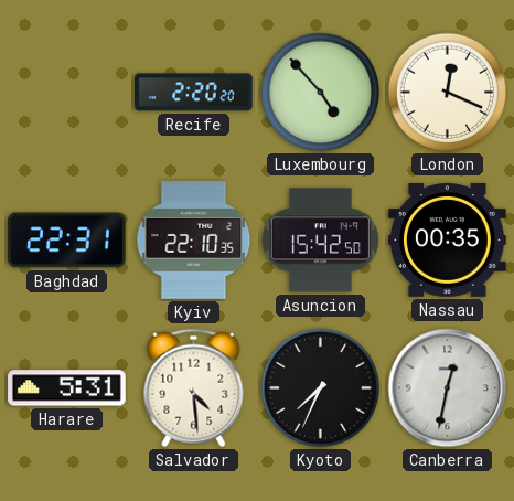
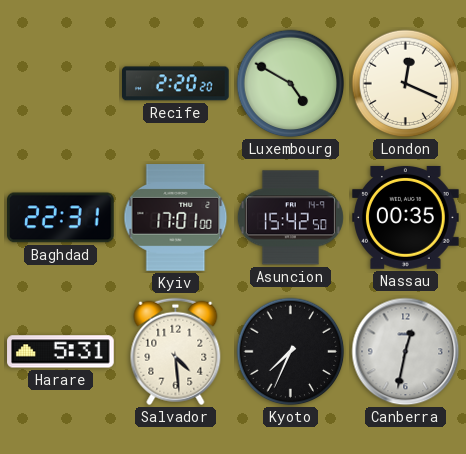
Luxembourg: 4:53 -> 4:50 (291, 84)
Kyiv: 22:10 -> 17:01 (176, 218)
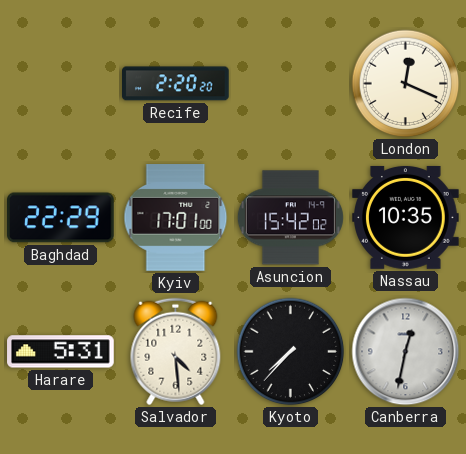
Luxembourg: 4:50 -> none (291, 84)
Baghdad: 22:31 -> 22:29 (61, 218)
Asuncion: 15:42:50 -> 15:42:02 (290, 218)
Nassau: 00:35 -> 10:35 (406, 217)
Kyoto: 7:34 -> 7:37 (291, 352)
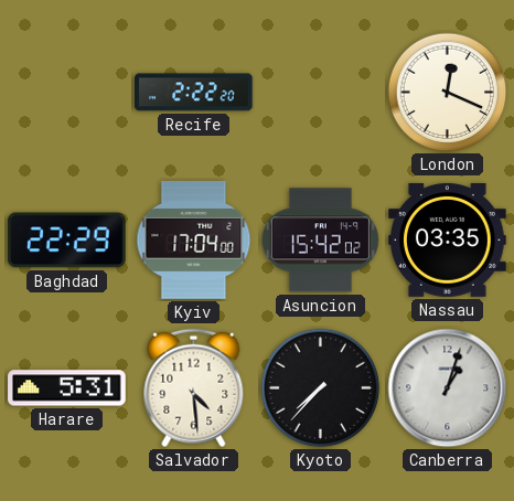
Recife: 2:20 -> 2:22 (194, 93)
Kyiv: 17:01 -> 17:04 (194, 241)
Nassau: 10:35 -> 03:35 (448, 239)
Canberra: 12:32 -> 1:03 (448, 388)
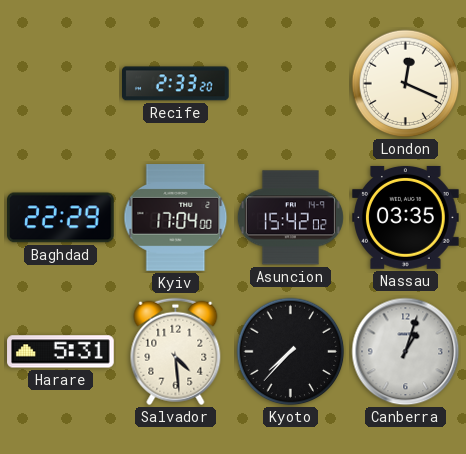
Recife: 2:22 -> 2:33 (176, 84)
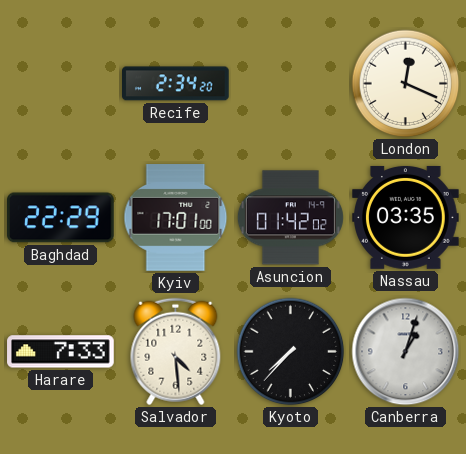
Recife: 2:33 -> 2:34 (176, 84)
Kyiv: 17:04 -> 17:01 (176, 218)
Asuncion: 15:42 -> 01:42 (290, 218)
Harare: 5:31 -> 7:33 (61, 352)
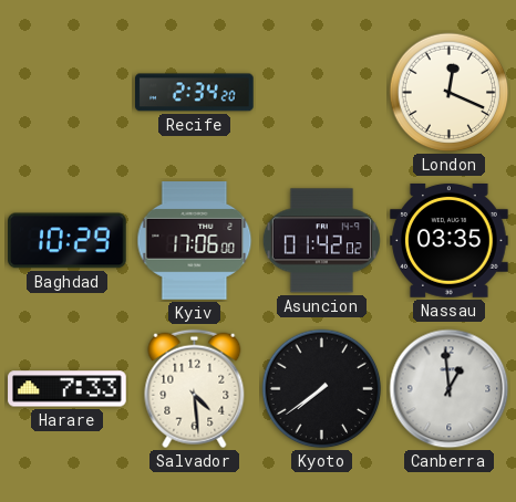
Baghdad: 22:29 -> 10:29 (68, 241)
Kyiv: 17:01 -> 17:06 (195, 241)
Kyoto: 7:37 -> 7:39 (322, 389)
Canberra: 1:03 -> 12:59 (450, 389)
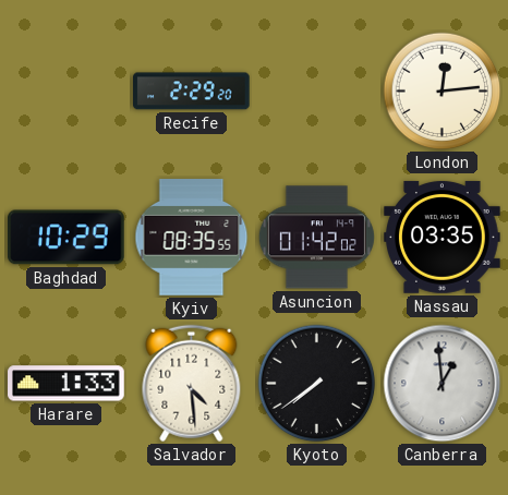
Recife: 2:34 -> 2:29 (192, 92)
London: 12:19 -> 12:14 (443, 92)
Kyiv: 17:06 -> 08:35 (192, 238)
Harare: 7:33 -> 1:33 (66, 384)
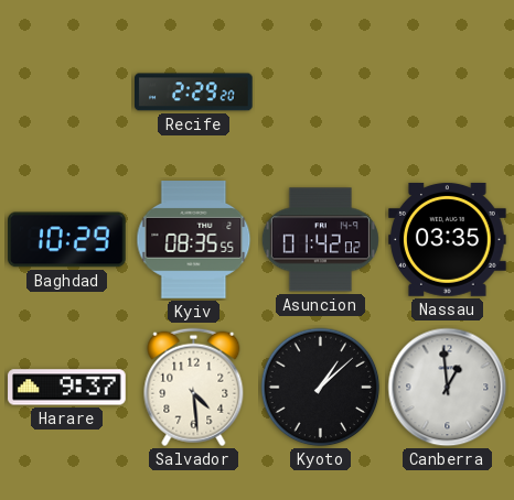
London: 12:14 -> none (443, 92)
Harare: 1:33 -> 9:37 (67, 388)
Kyoto: 7:39 -> 1:08 (321, 388)
